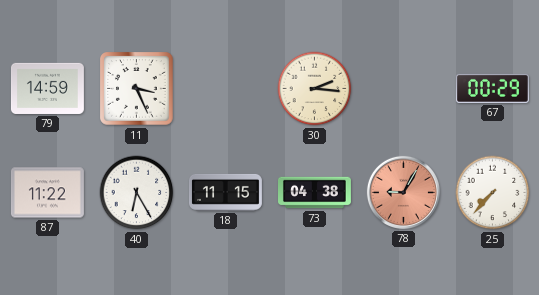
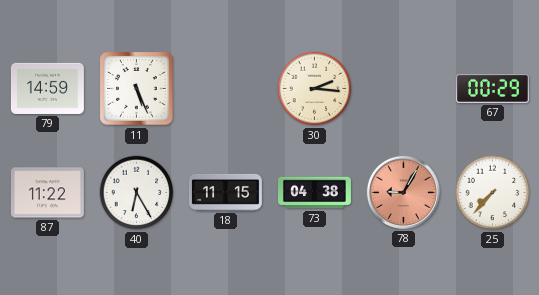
11: 3:26 -> 5:26 (137, 89)
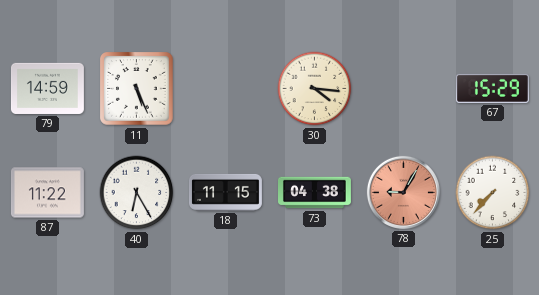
30: 2:16 -> 4:16 (315, 89)
67: 00:29 -> 15:29 (492, 88)
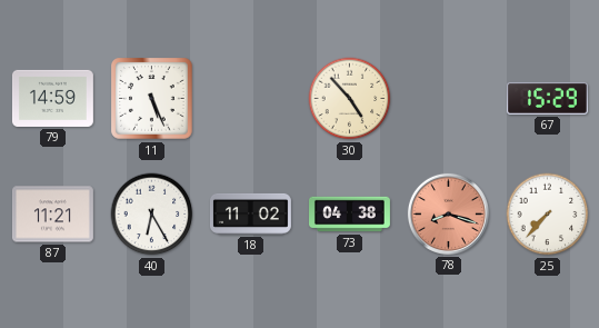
30: 4:16 -> 4:53 (350, 99)
87: 11:22 -> 11:21 (52, 215)
18: 11:15 -> 11:02 (250, 213)
78: 9:05 -> 8:18 (448, 213)
